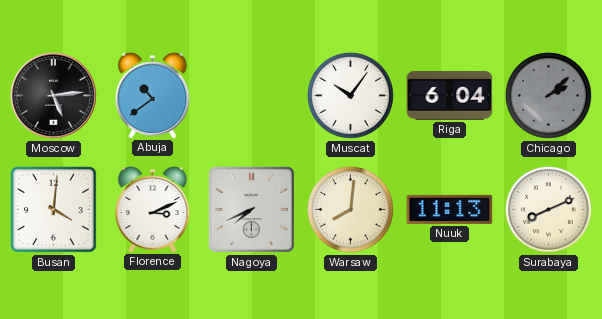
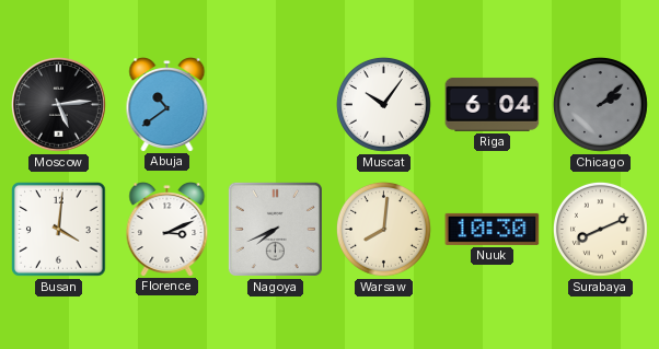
Nuuk: 11:13 -> 10:30 (493, 229)
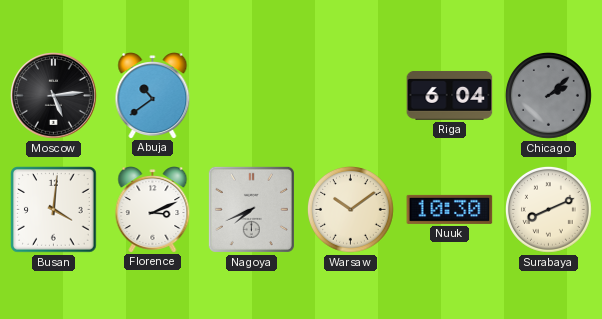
Muscat: 10:06 -> none (383, 104)
Warsaw: 8:01 -> 10:09 (350, 209)
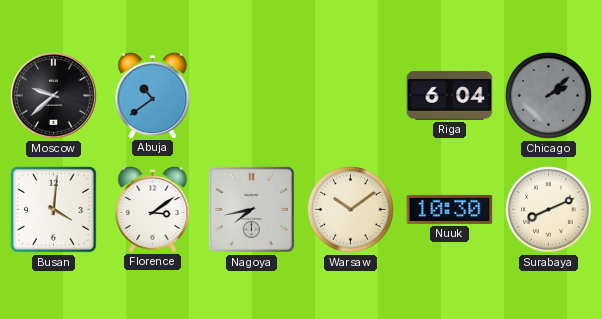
Moscow: 5:14 -> 9:38 (54, 96)
Florence: 3:11 -> 3:09 (153, 210)
Nagoya: 7:41 -> 7:43 (251, 209)
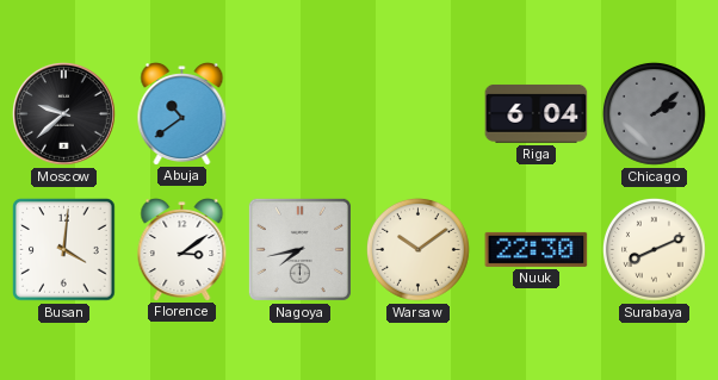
Nuuk: 10:30 -> 22:30 (537, 249)
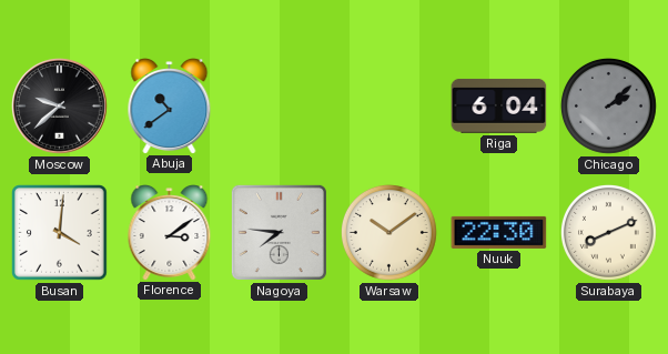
Nagoya: 7:43 -> 7:46 (279, 232)
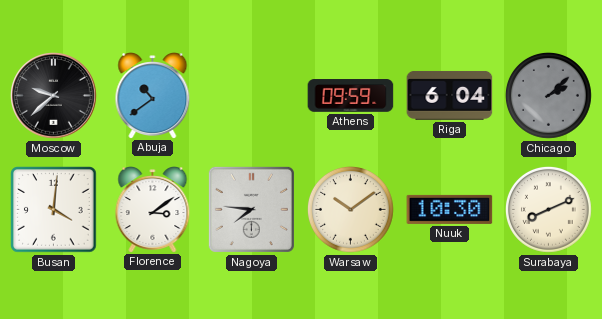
Athens: none -> 09:59 (351, 96)
Nuuk: 22:30 -> 10:30 (450, 209)
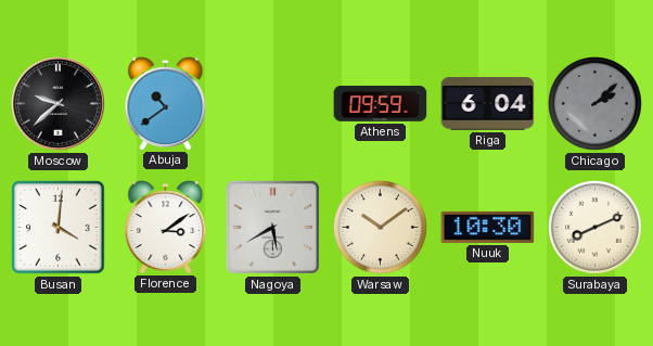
Nagoya: 7:46 -> 5:40 (272, 227)
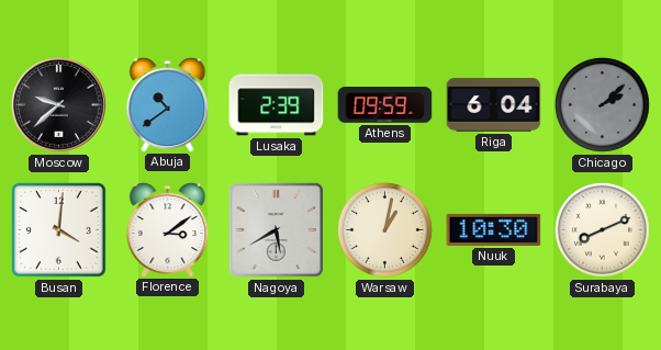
Lusaka: none -> 2:39 (277, 105)
Warsaw: 10:09 -> 1:02 (384, 229)
